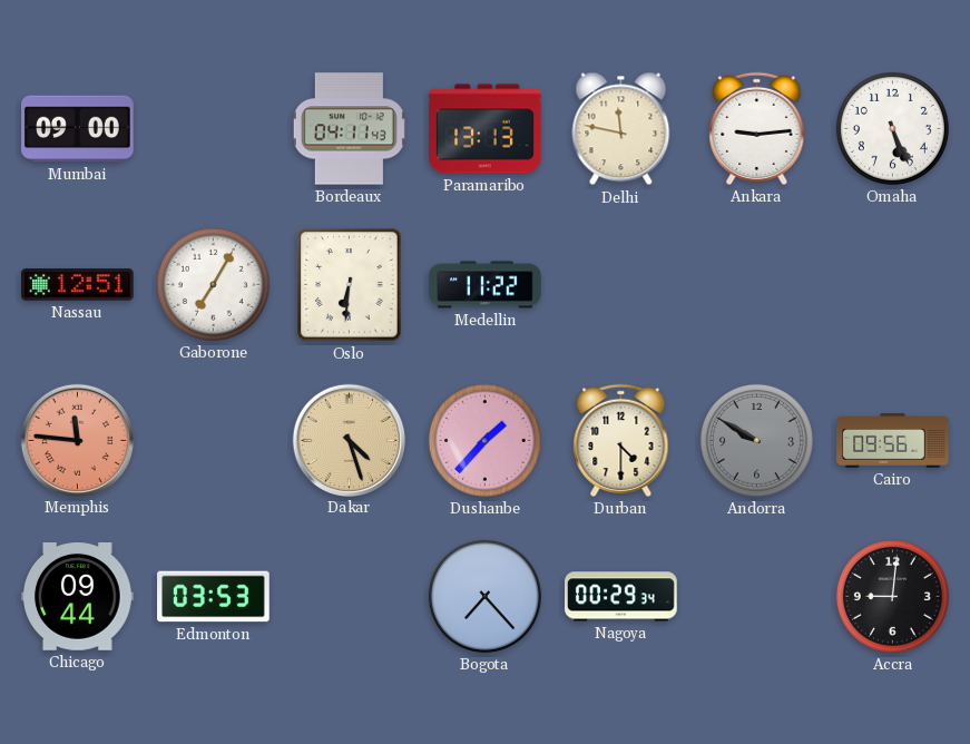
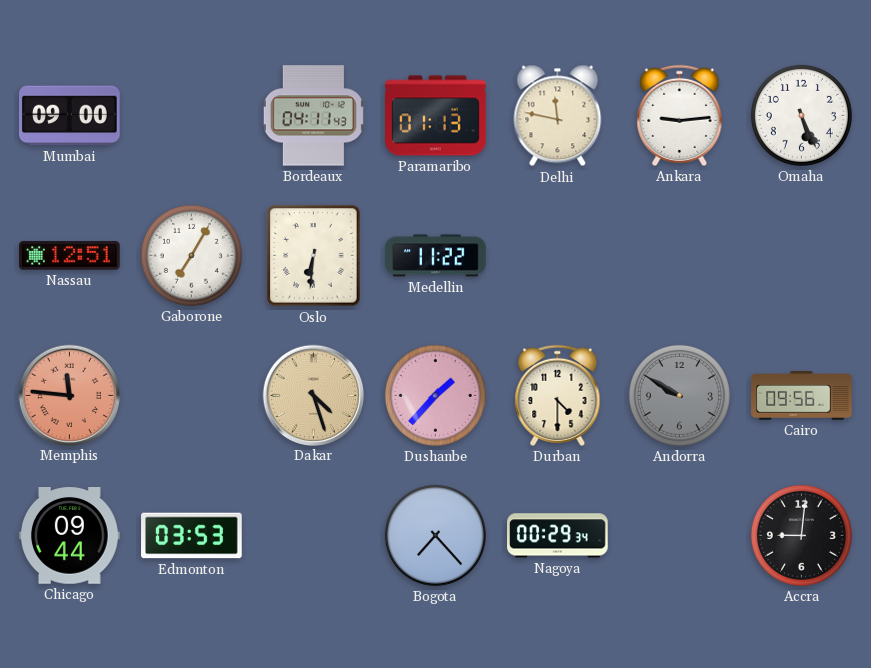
Paramaribo: 13:13 -> 01:13 (436, 116)
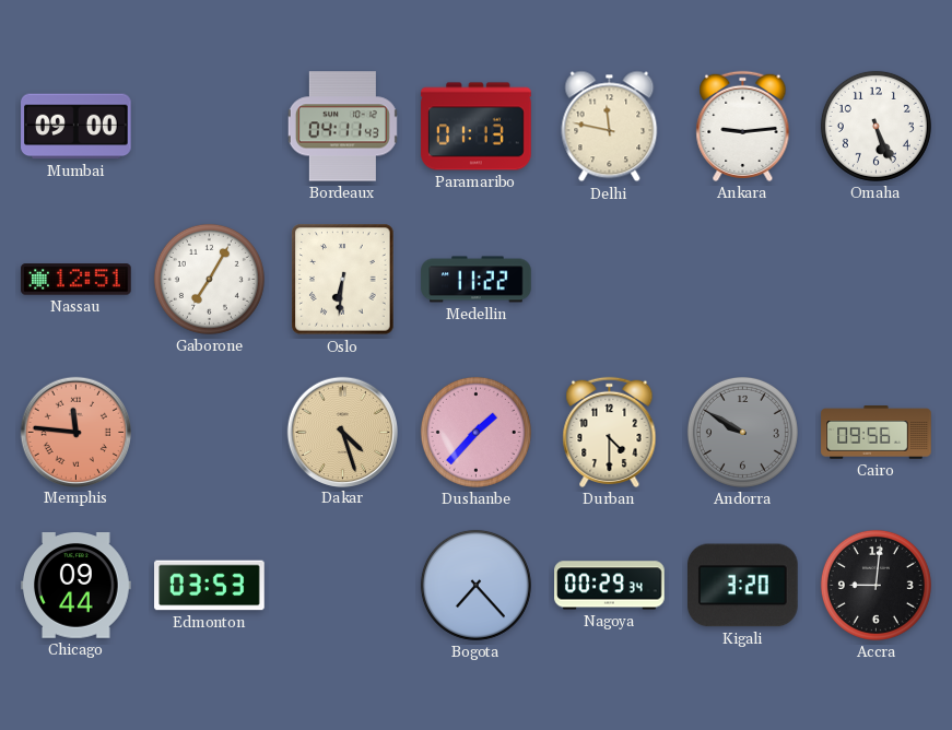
Kigali: none -> 3:20 (743, 586)
